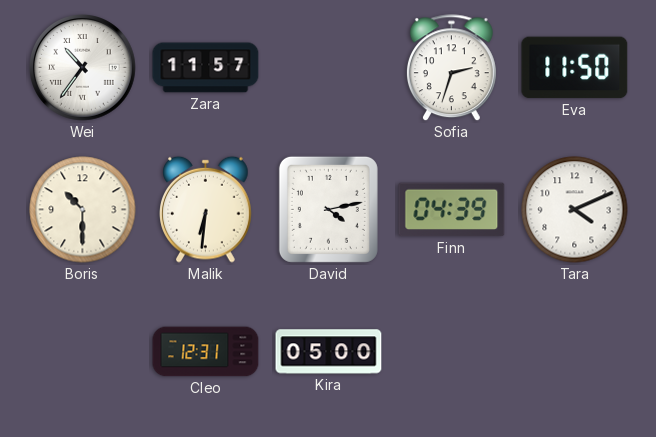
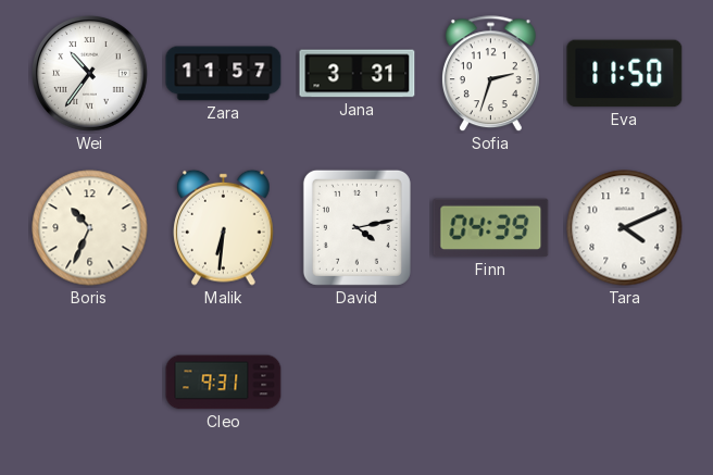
Jana: none -> 3:31 (358, 74)
Boris: 10:30 -> 10:34 (90, 228)
Cleo: 12:31 -> 9:31 (224, 383)
Kira: 05:00 -> none (329, 352)
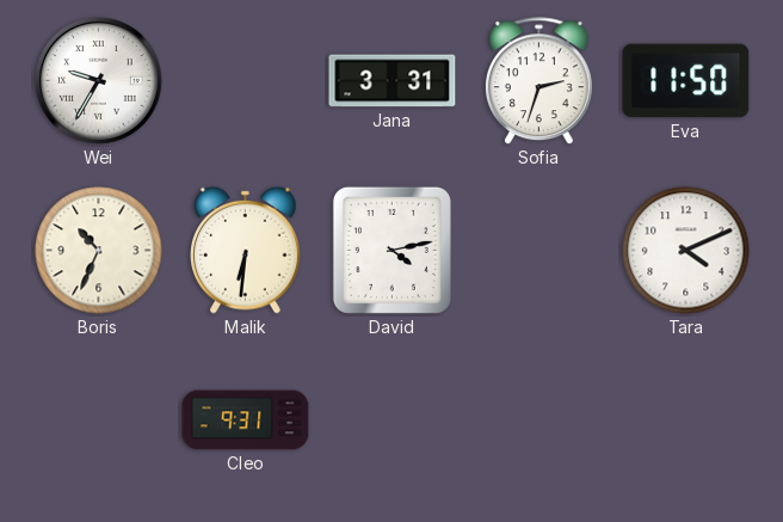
Wei: 10:36 -> 9:35 (99, 81)
Zara: 11:57 -> none (224, 74)
Finn: 04:39 -> none (491, 228)
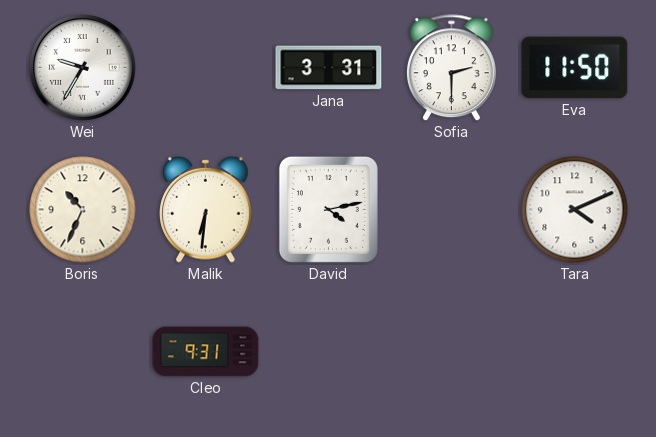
Sofia: 2:33 -> 2:30 (451, 68)
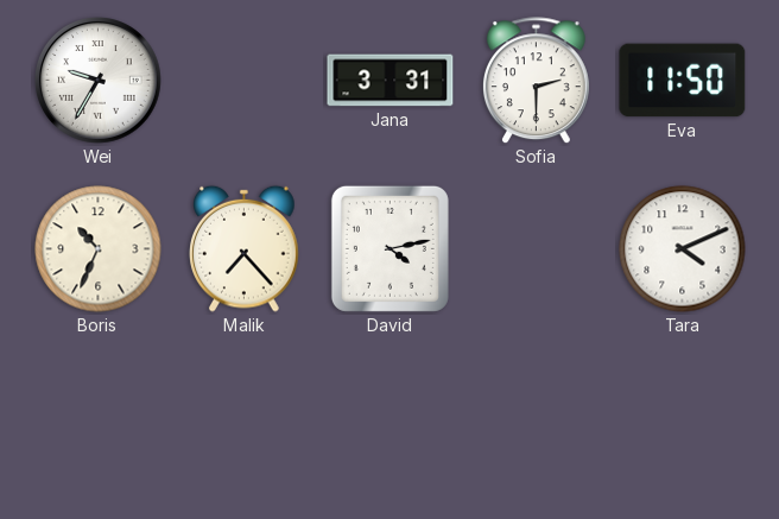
Malik: 6:31 -> 7:23 (245, 248)
Cleo: 9:31 -> none (206, 352)
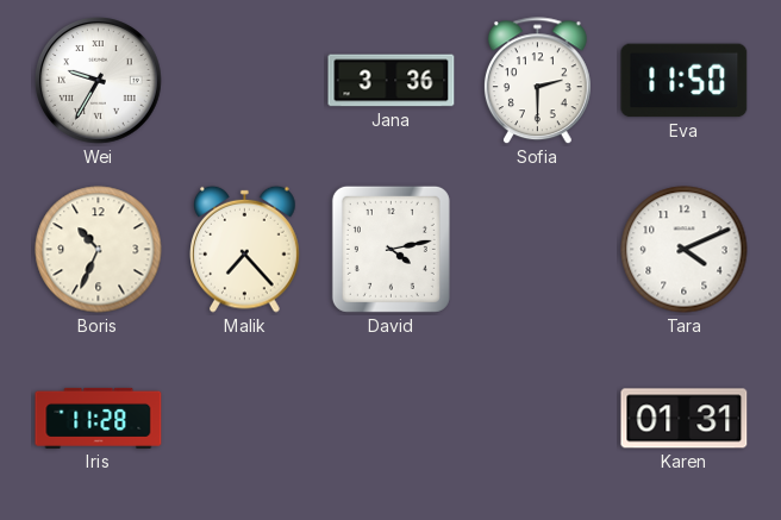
Jana: 3:31 -> 3:36 (392, 81)
Iris: none -> 11:28 (99, 418)
Karen: none -> 01:31 (685, 419)
